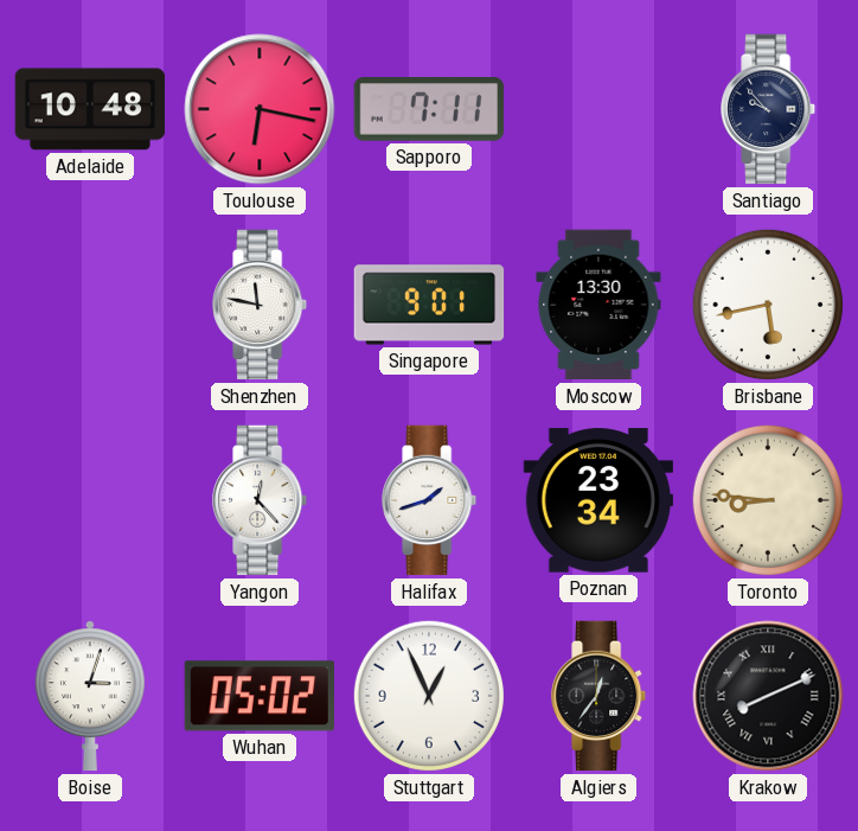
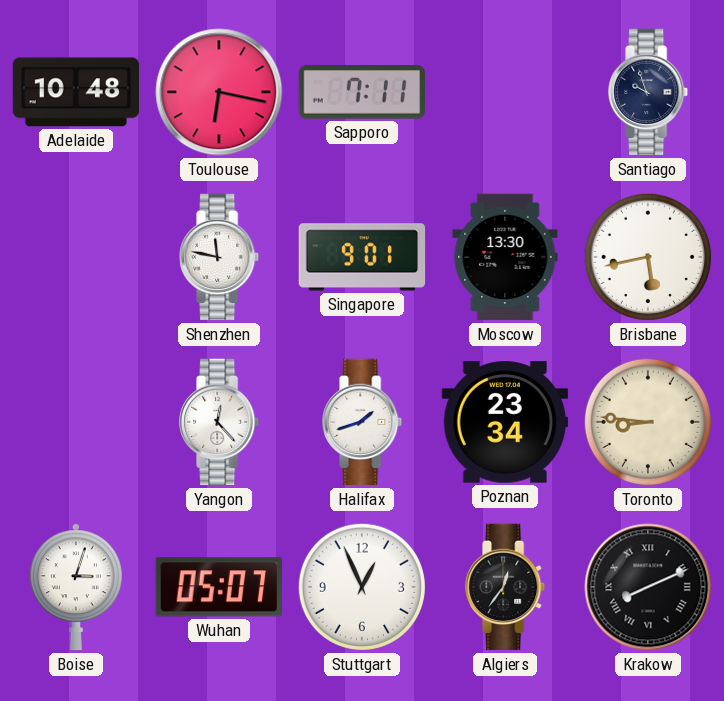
Santiago: 9:53 -> 9:57 (649, 92)
Wuhan: 05:02 -> 05:07 (218, 587)
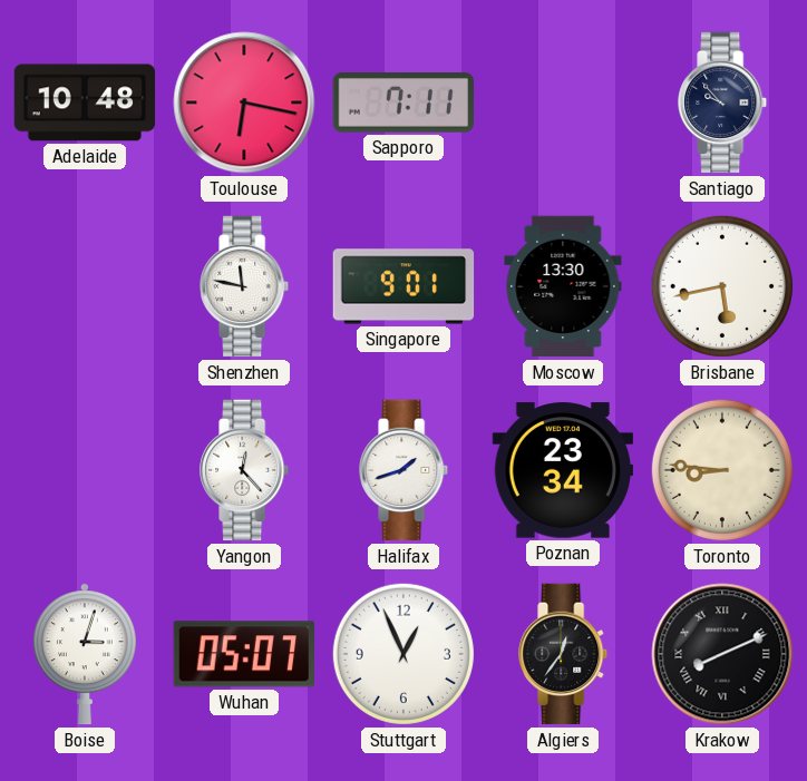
Santiago: 9:57 -> 9:53 (723, 102)
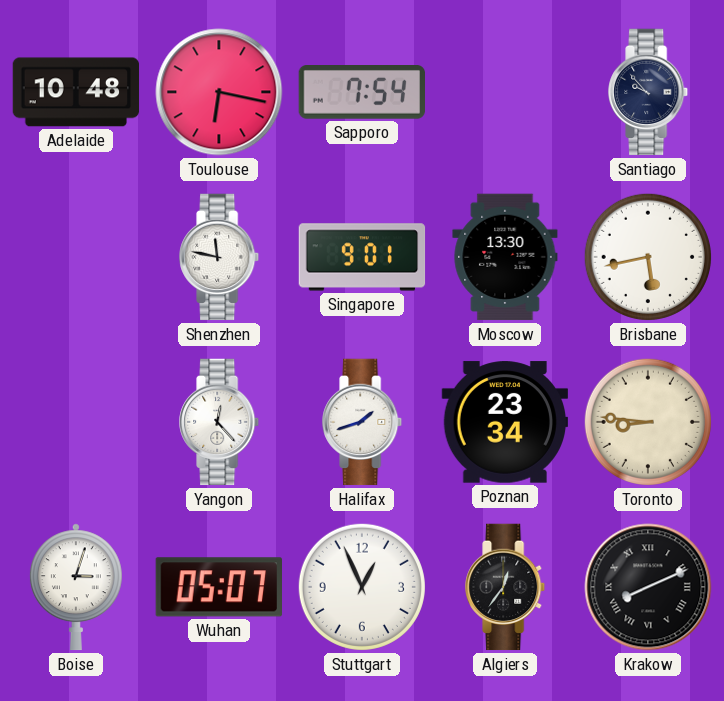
Sapporo: 7:11 -> 7:54 (361, 93)
